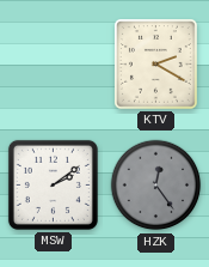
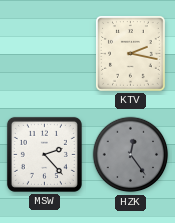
KTV: 2:20 -> 2:17 (131, 54)
MSW: 2:09 -> 2:23 (44, 154)
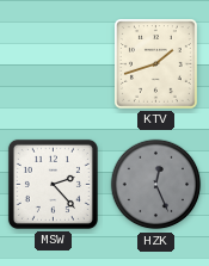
KTV: 2:17 -> 1:42 (156, 64)
HZK: 12:24 -> 12:26 (156, 185)
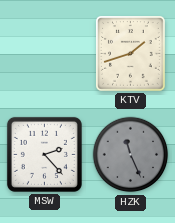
HZK: 12:26 -> 11:26 (131, 155)
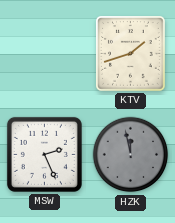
MSW: 2:23 -> 2:26 (44, 154)
HZK: 11:26 -> 11:58 (131, 155)
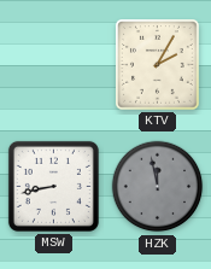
KTV: 1:42 -> 2:05 (158, 65)
MSW: 2:26 -> 8:43 (53, 186)
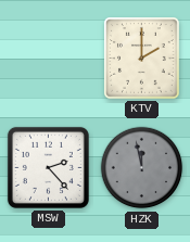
KTV: 2:05 -> 2:00 (142, 59)
MSW: 8:43 -> 2:23 (48, 167)
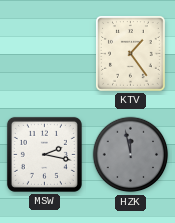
KTV: 2:00 -> 1:24 (131, 54)
MSW: 2:23 -> 2:17 (44, 154)
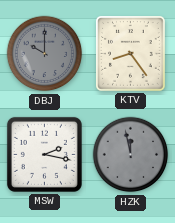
DBJ: none -> 10:00 (45, 54)
KTV: 1:24 -> 8:24 (131, 54)
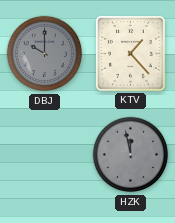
KTV: 8:24 -> 1:23 (131, 54)
MSW: 2:17 -> none (44, 154)
